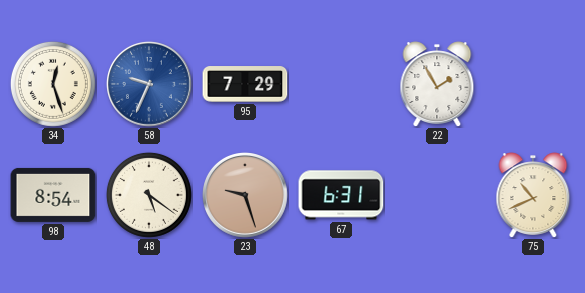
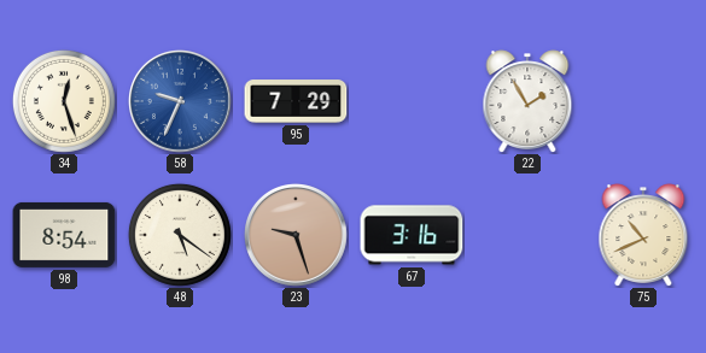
67: 6:31 -> 3:16 (412, 235)
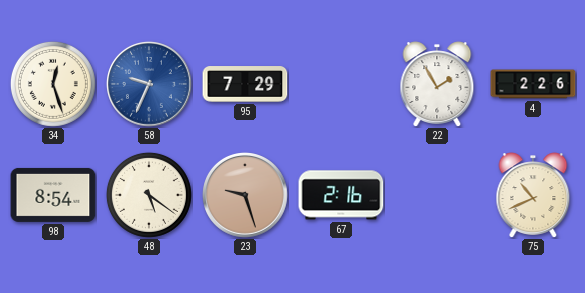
4: none -> 2:26 (533, 84)
67: 3:16 -> 2:16 (341, 195)
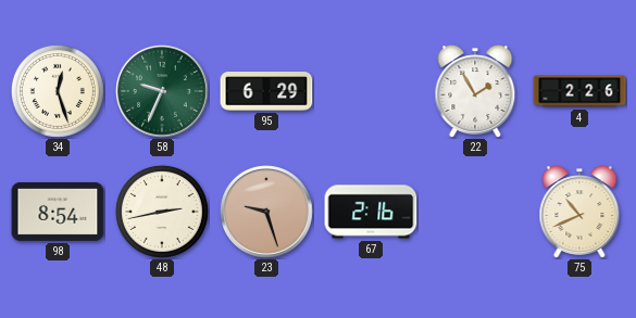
58 dial: blue -> green (163, 92)
95: 7:29 -> 6:29 (266, 91)
48: 5:21 -> 2:43 (162, 212)
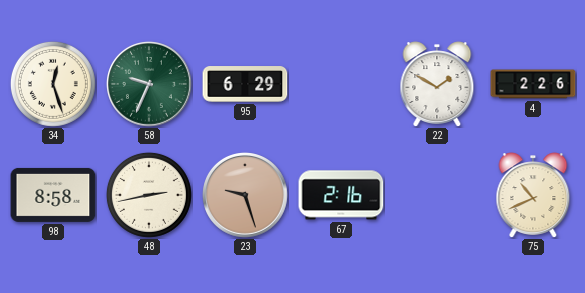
22: 1:55 -> 1:50 (437, 84)
98: 8:54 -> 8:58 (53, 195)
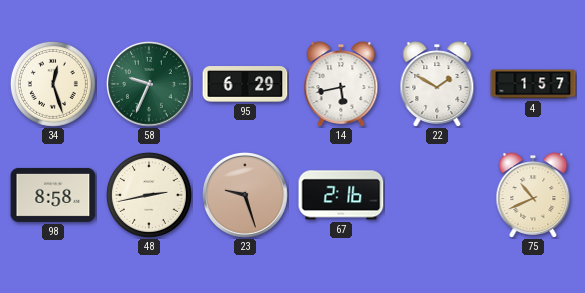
14: none -> 5:43 (341, 84)
4: 2:26 -> 1:57 (533, 84)
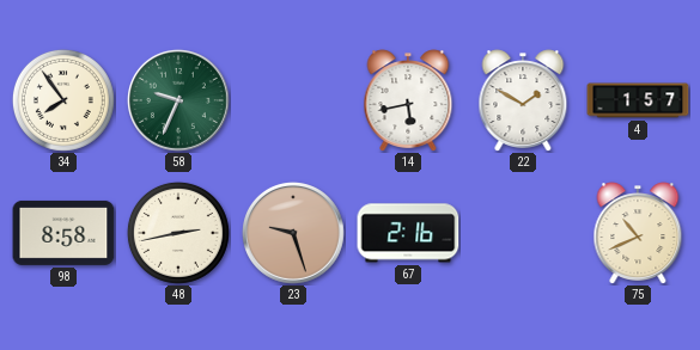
34: 12:27 -> 7:54 (63, 100)
95: 6:29 -> none (245, 84)
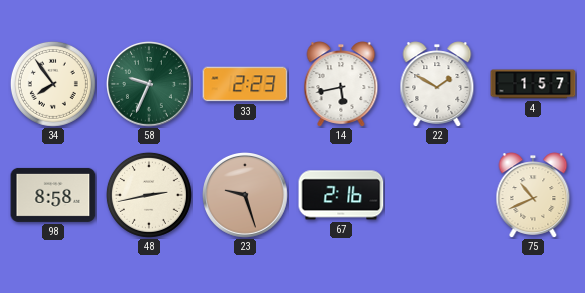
33: none -> 2:23 (245, 84)
